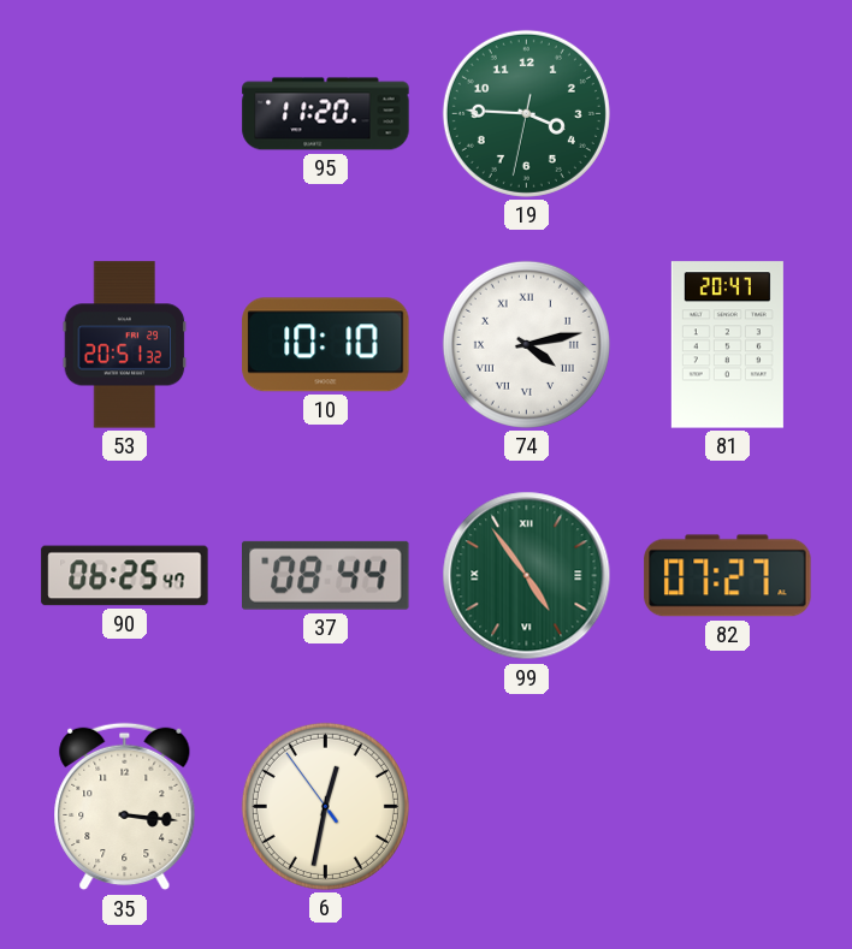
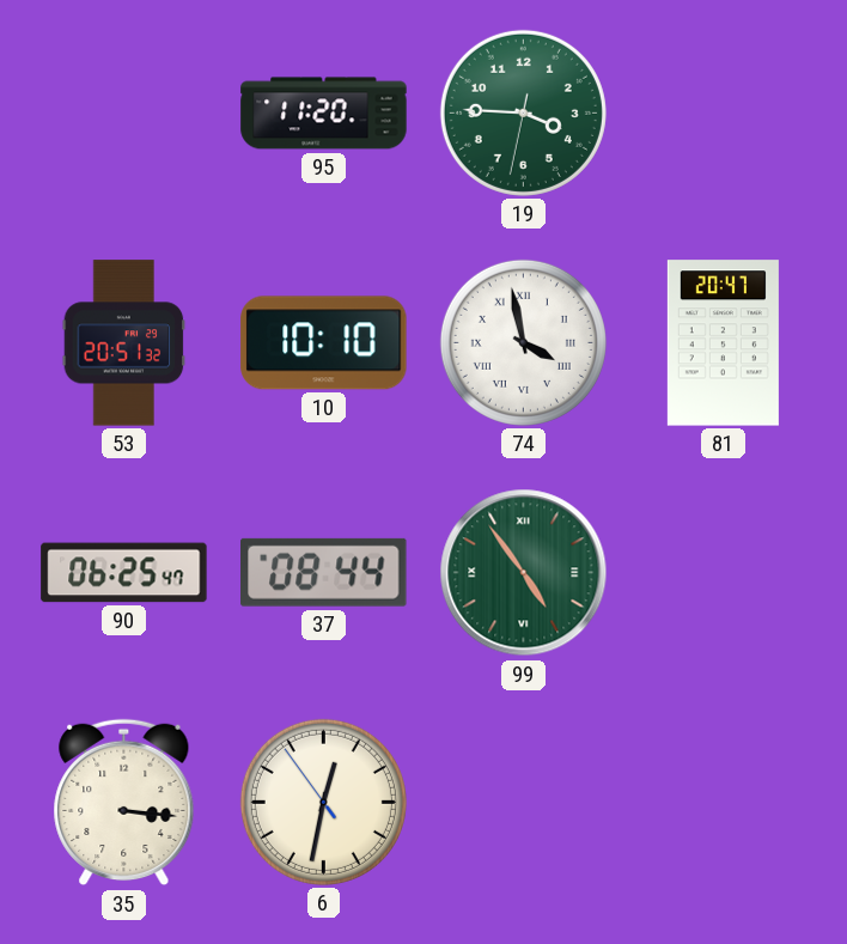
74: 4:13 -> 3:58 (523, 342)
82: 07:27 -> none (728, 576)
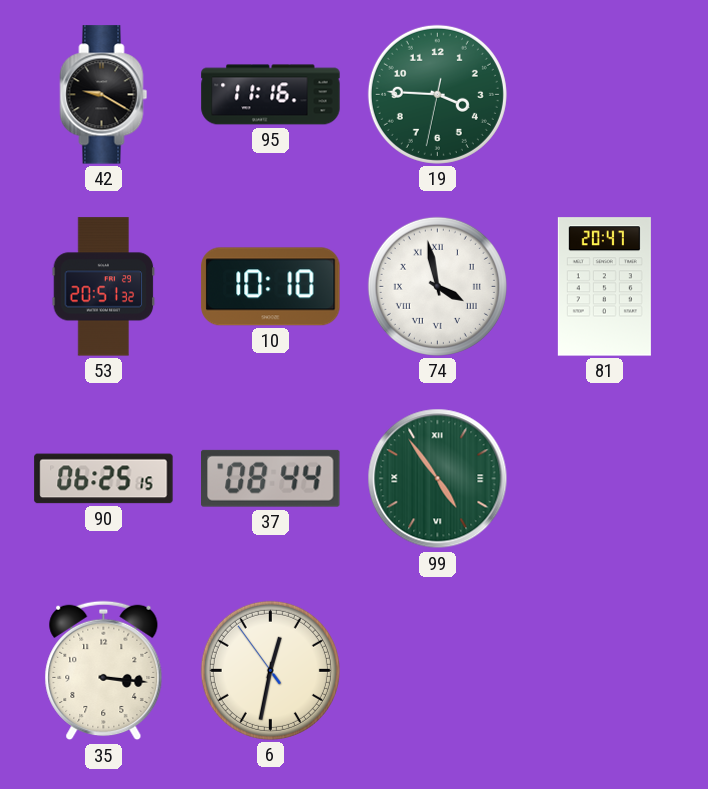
42: none -> 9:20 (104, 95)
95: 11:20 -> 11:16 (271, 95)
90: 06:25:47 -> 06:25:15 (104, 479)
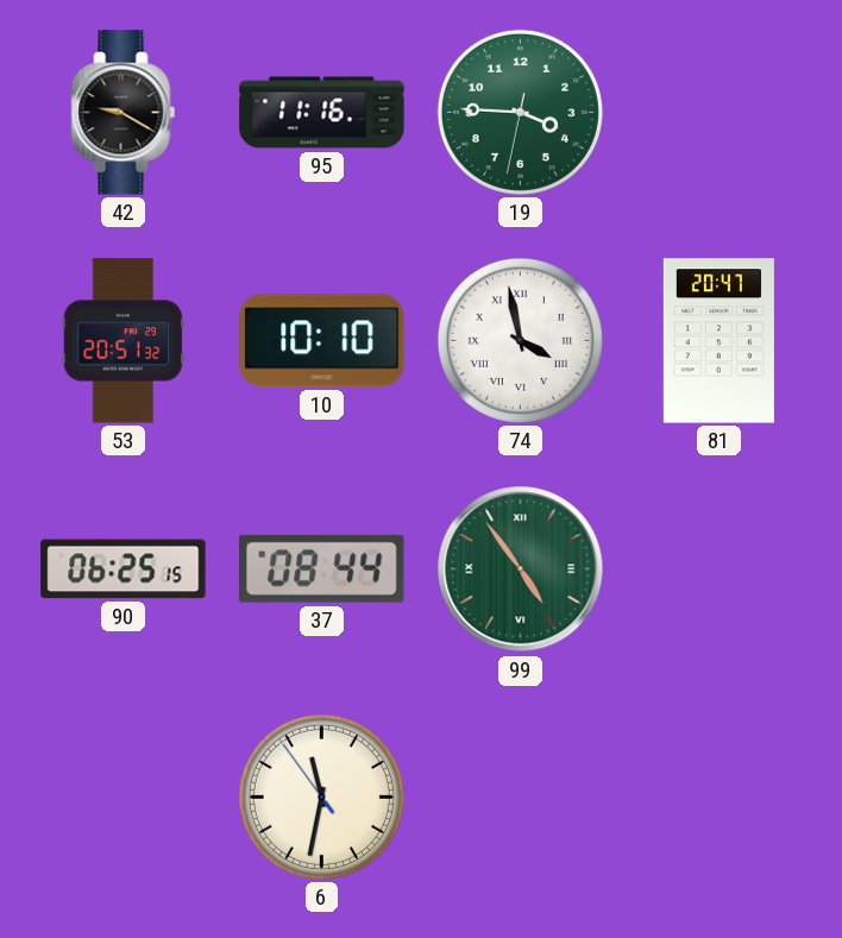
35: 3:16 -> none (104, 671)
6: 12:31 -> 11:31 (321, 797)
